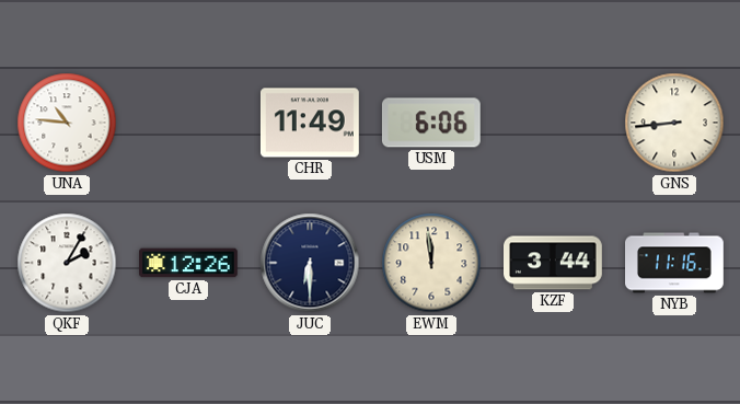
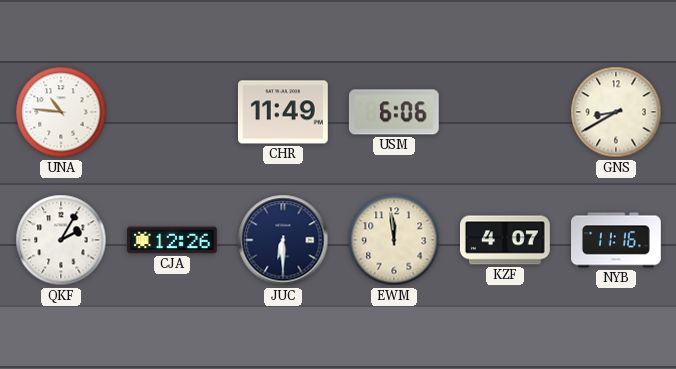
GNS: 8:44 -> 8:40 (616, 112)
KZF: 3:44 -> 4:07 (506, 240)
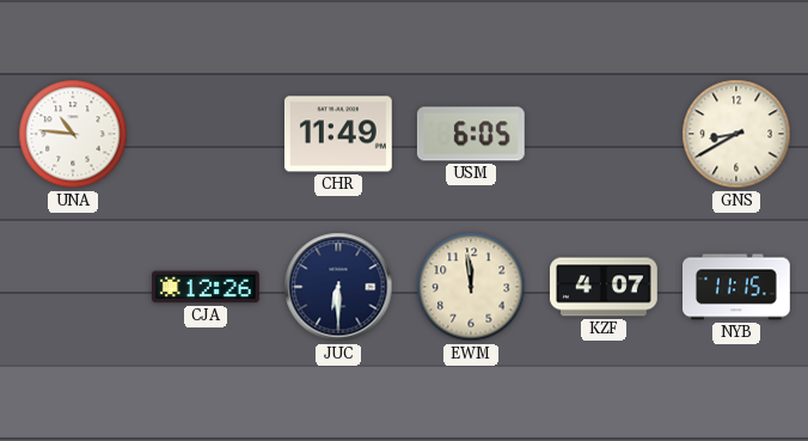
USM: 6:06 -> 6:05 (471, 134)
QKF: 2:05 -> none (61, 240)
NYB: 11:16 -> 11:15 (737, 287)
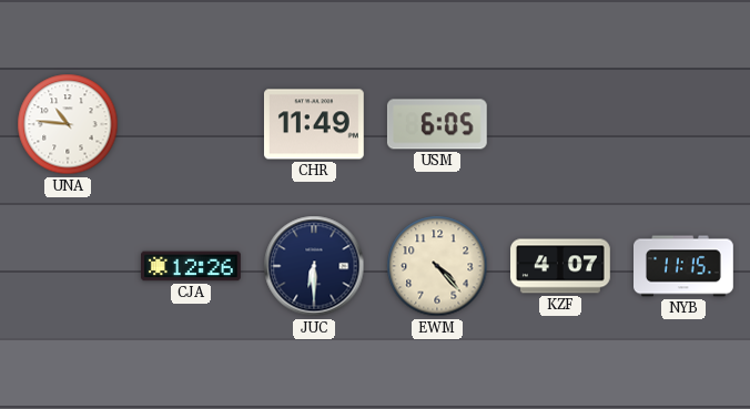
GNS: 8:40 -> none (736, 134)
EWM: 11:59 -> 4:23 (437, 266)
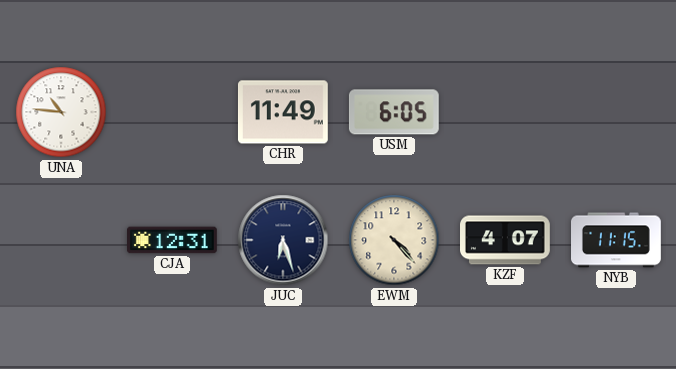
CJA: 12:26 -> 12:31 (173, 240)
JUC: 6:30 -> 6:27 (283, 240)
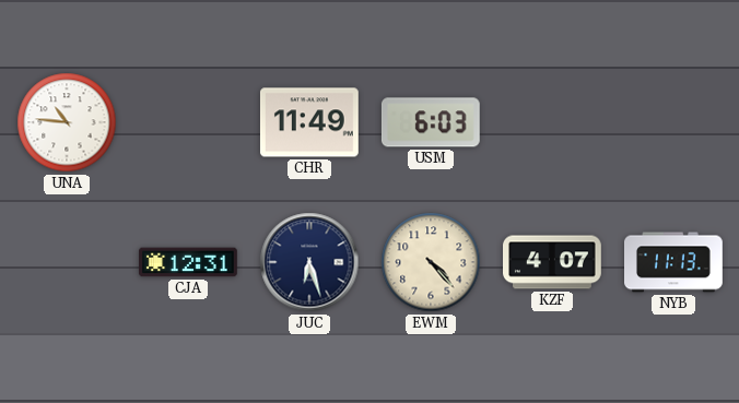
USM: 6:05 -> 6:03 (431, 122)
NYB: 11:15 -> 11:13 (675, 262)
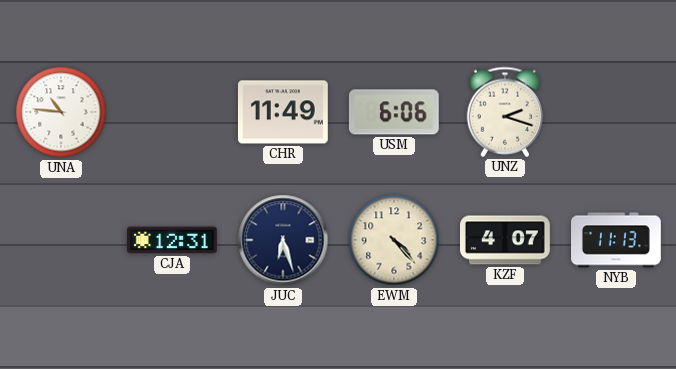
USM: 6:03 -> 6:06 (394, 112)
UNZ: none -> 2:18 (505, 112)
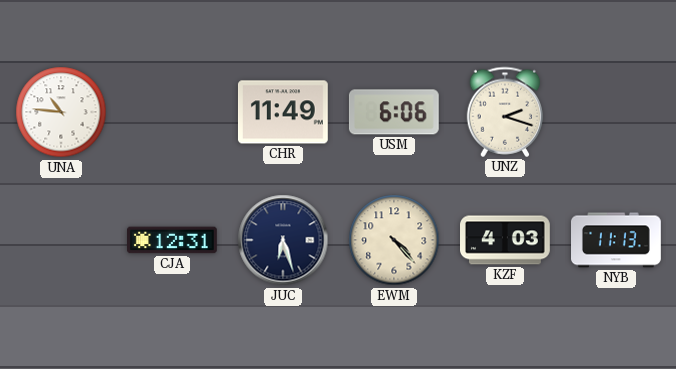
KZF: 4:07 -> 4:03 (506, 240)
